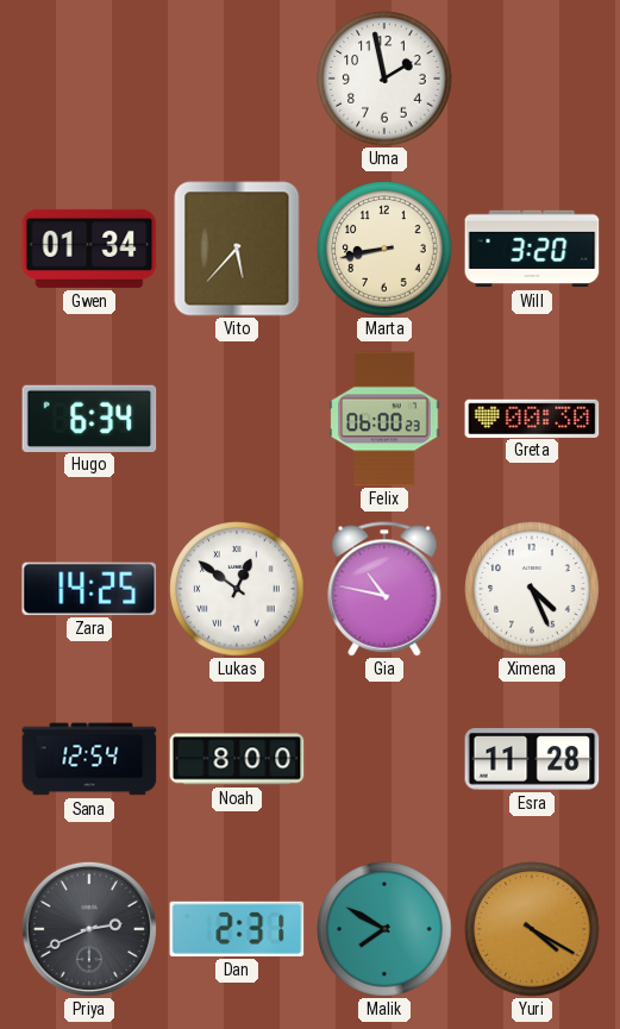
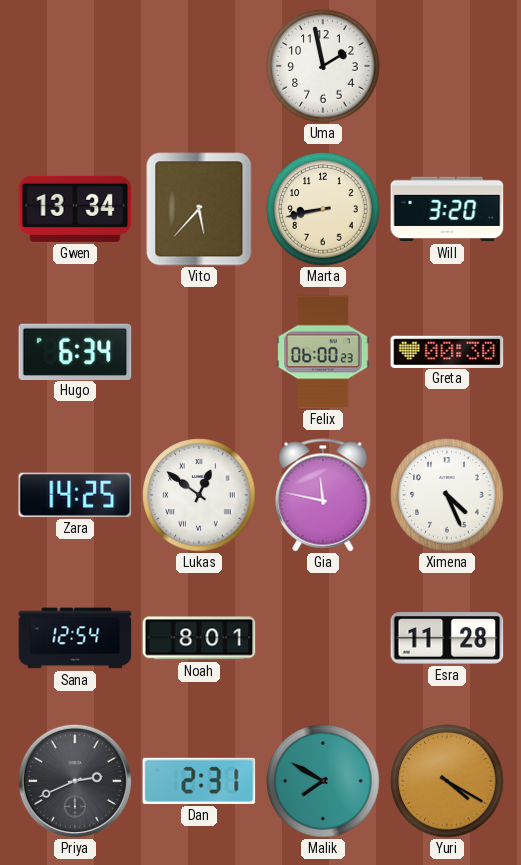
Gwen: 01:34 -> 13:34 (75, 209)
Gia: 10:47 -> 11:47 (323, 495)
Noah: 8:00 -> 8:01 (199, 638)
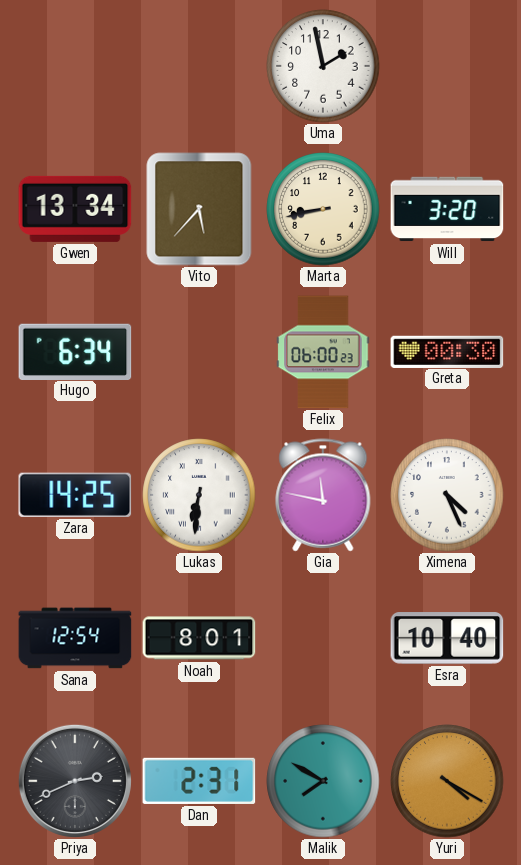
Lukas: 12:51 -> 6:31 (199, 495)
Esra: 11:28 -> 10:40 (447, 638)
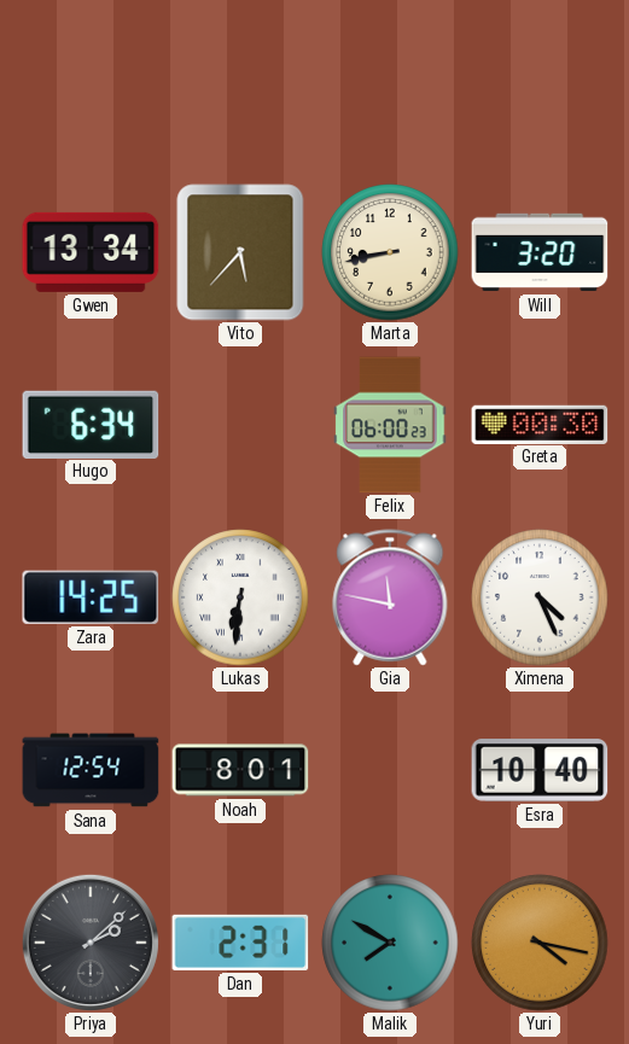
Uma: 1:58 -> none (323, 66)
Priya: 2:41 -> 2:08 (91, 943)
Yuri: 4:20 -> 4:17 (540, 943)
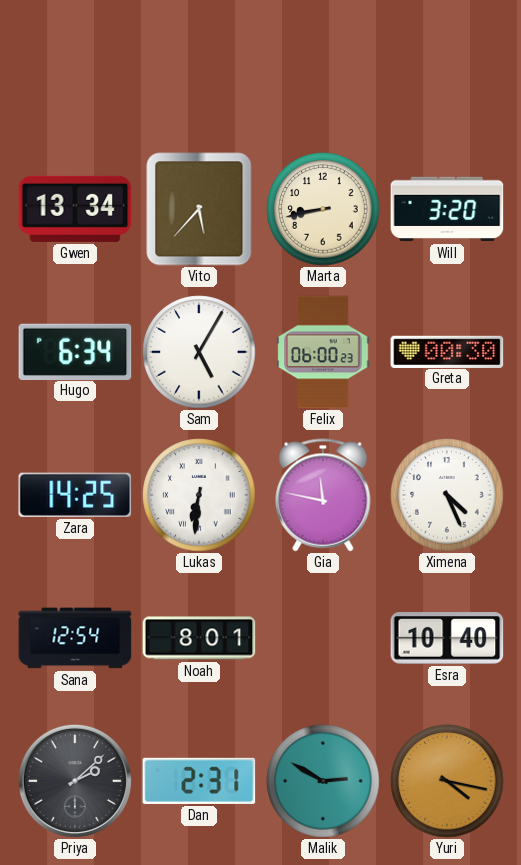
Sam: none -> 5:05 (199, 352)
Malik: 7:50 -> 2:50 (323, 781)
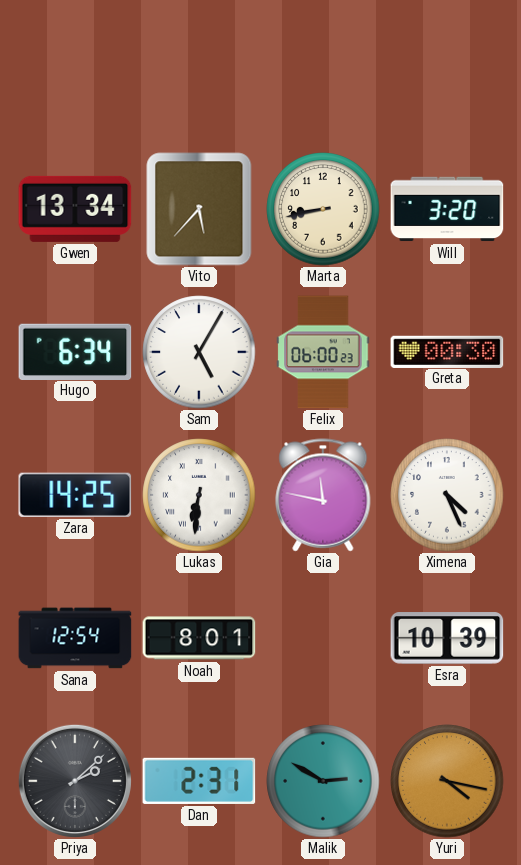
Esra: 10:40 -> 10:39 (447, 638)
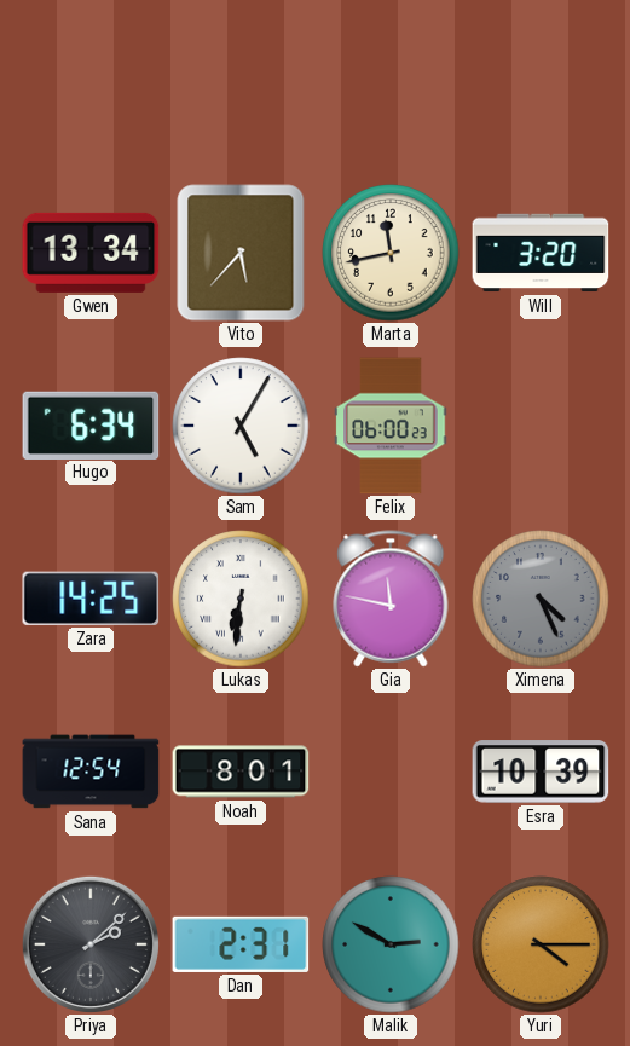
Marta: 8:43 -> 11:43 (391, 253)
Greta: 00:30 -> none (447, 351)
Ximena dial: white -> grey (541, 599)
Yuri: 4:17 -> 4:15 (541, 944)
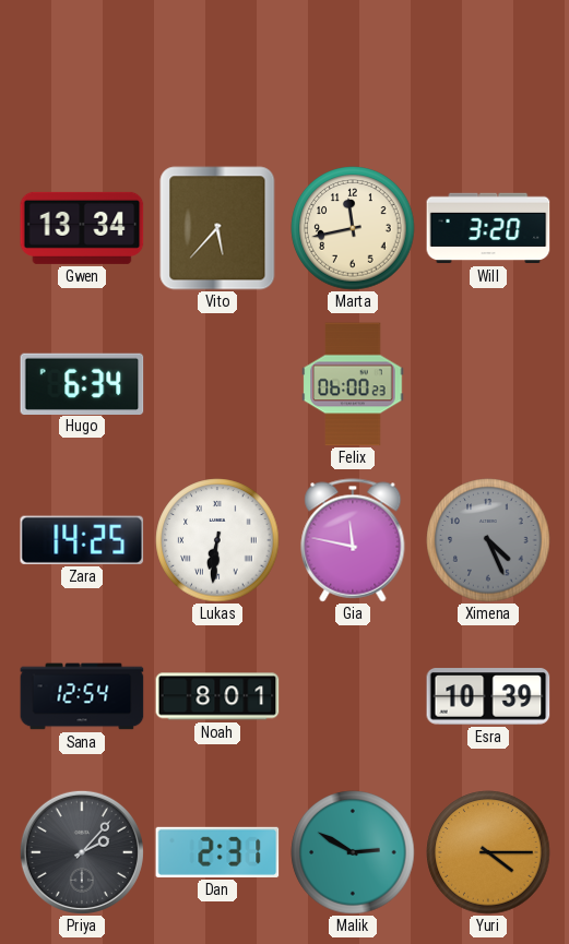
Sam: 5:05 -> none (241, 426)
Priya: 2:08 -> 2:07 (82, 852)
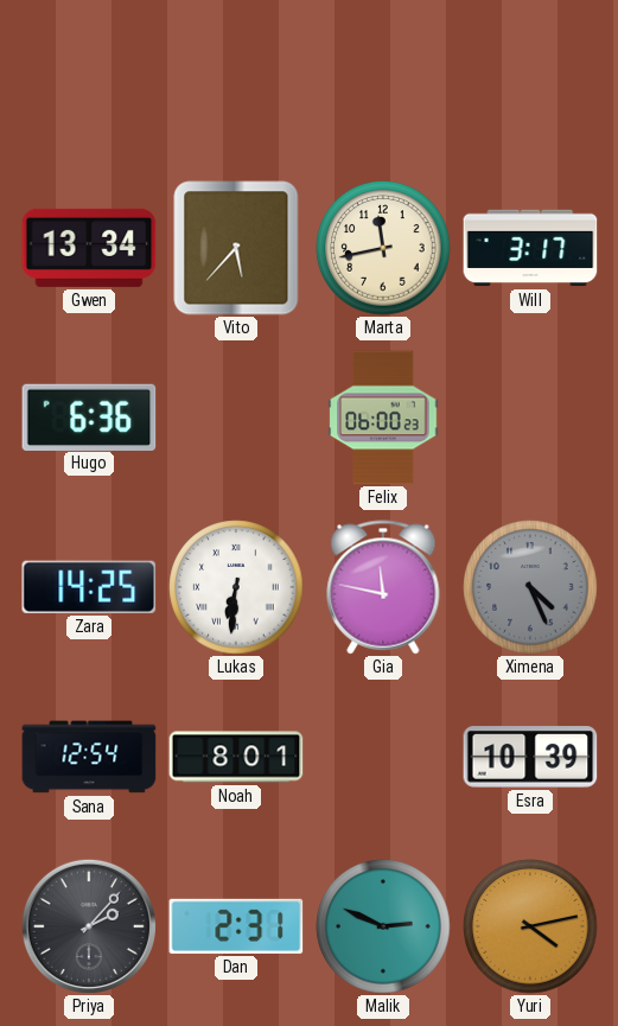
Will: 3:20 -> 3:17 (530, 248)
Hugo: 6:34 -> 6:36 (89, 416)
Malik: 2:50 -> 2:49 (383, 926)
Yuri: 4:15 -> 4:13 (530, 926)
